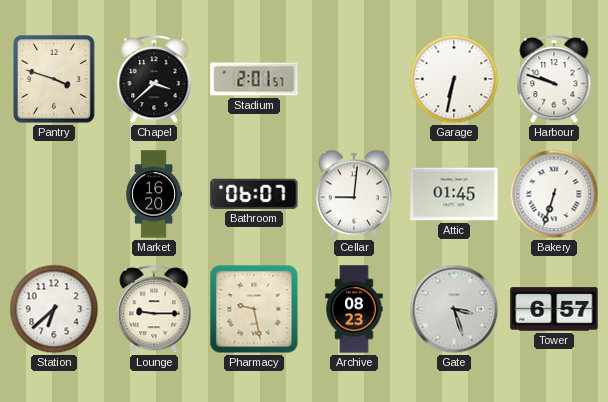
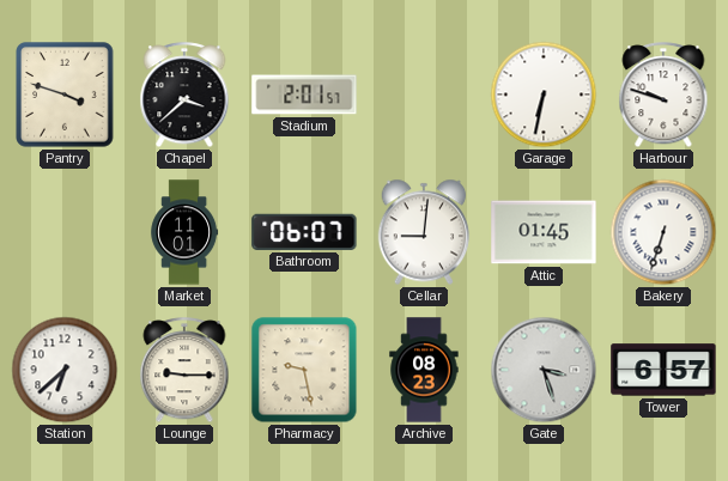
Market: 16:20 -> 11:01 (184, 232)
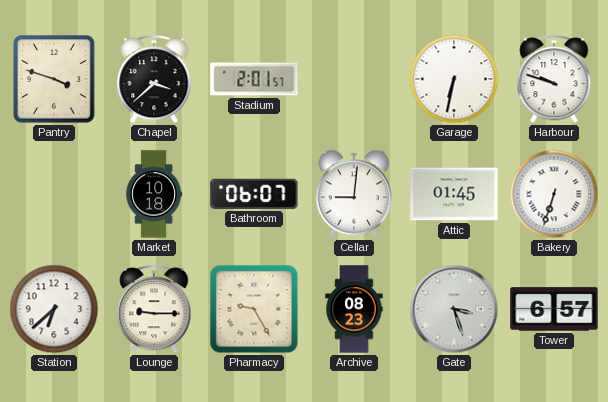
Market: 11:01 -> 10:18 (154, 194)
Pharmacy: 9:28 -> 9:25 (254, 309)
